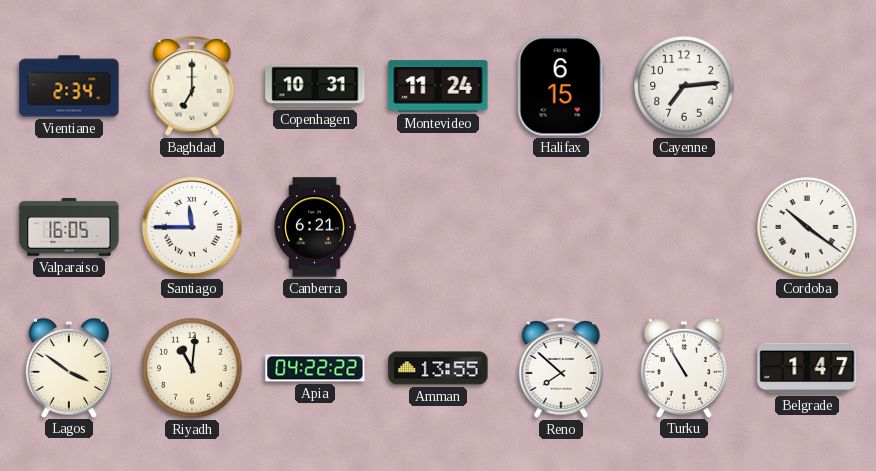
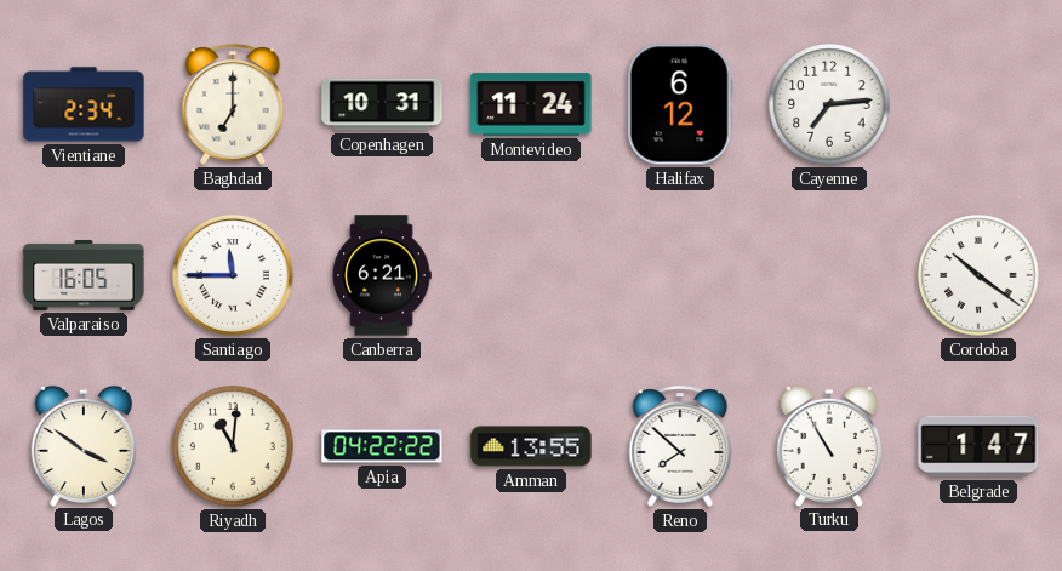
Halifax: 6:15 -> 6:12 (680, 104)
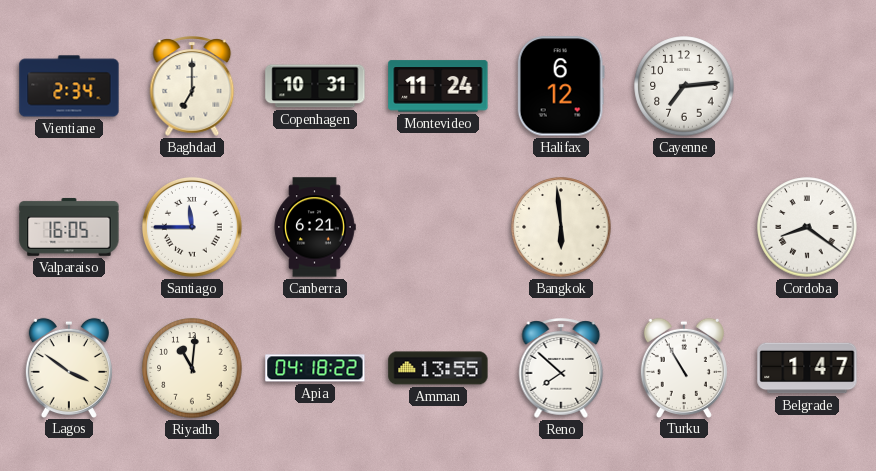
Bangkok: none -> 5:59 (561, 227)
Cordoba: 10:21 -> 8:21 (807, 227)
Apia: 04:22 -> 04:18 (315, 368)
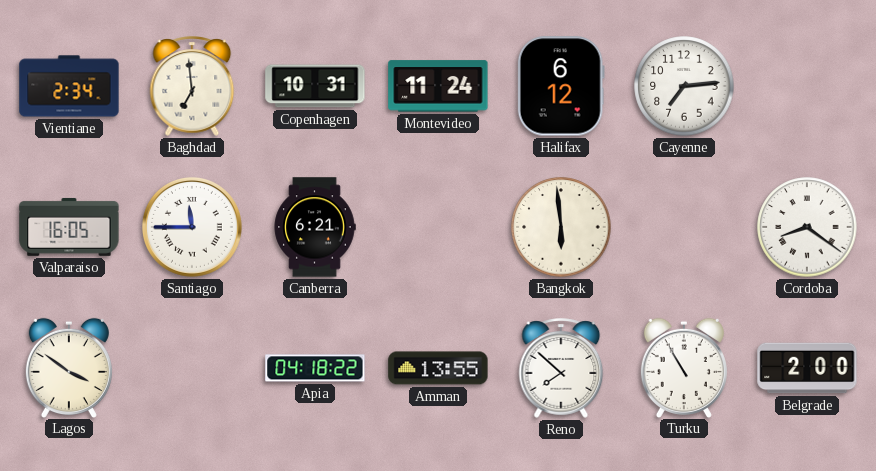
Baghdad: 7:00 -> 6:59 (192, 86)
Riyadh: 11:01 -> none (192, 368)
Belgrade: 1:47 -> 2:00 (807, 368)
